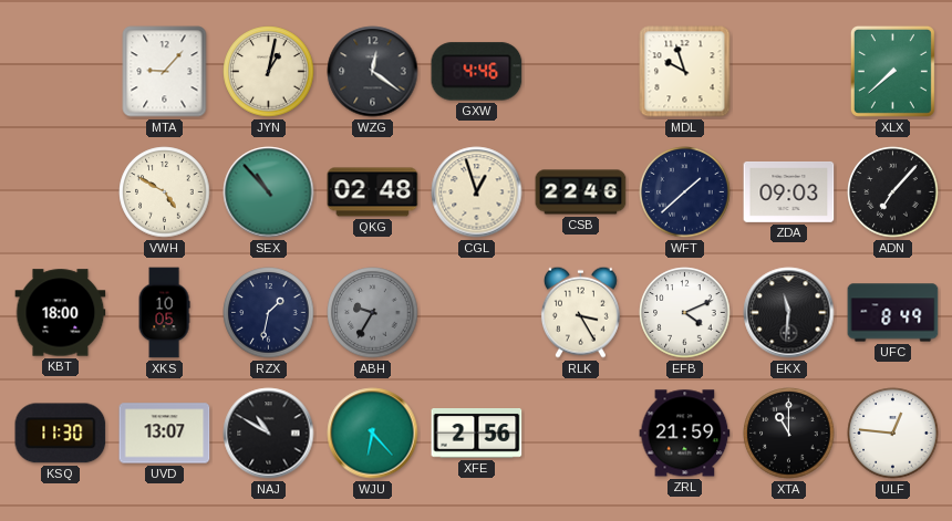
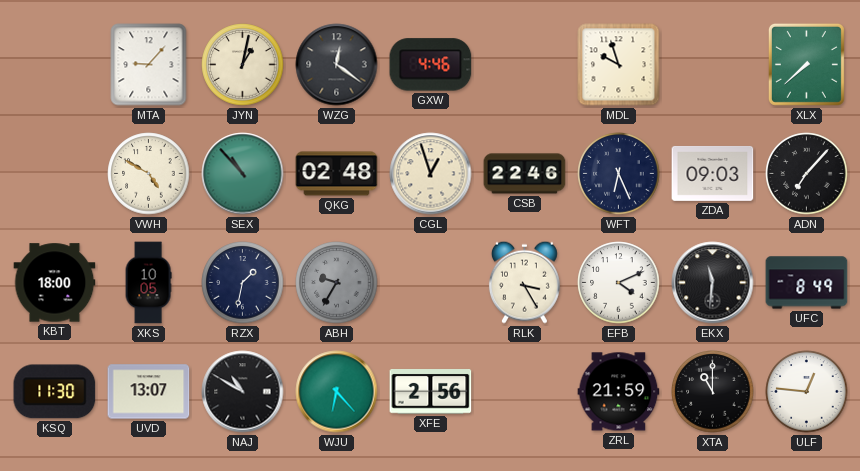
WFT: 1:38 -> 6:26 (619, 174)
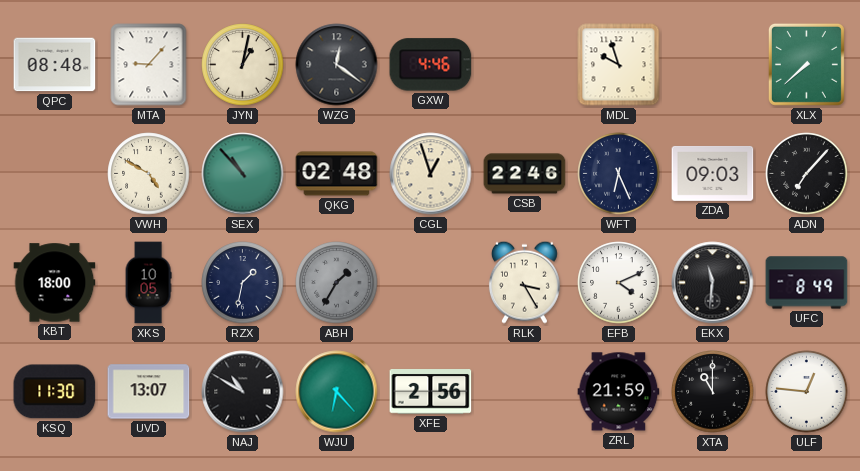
QPC: none -> 08:48 (55, 65)
ABH: 9:35 -> 1:35 (337, 283)
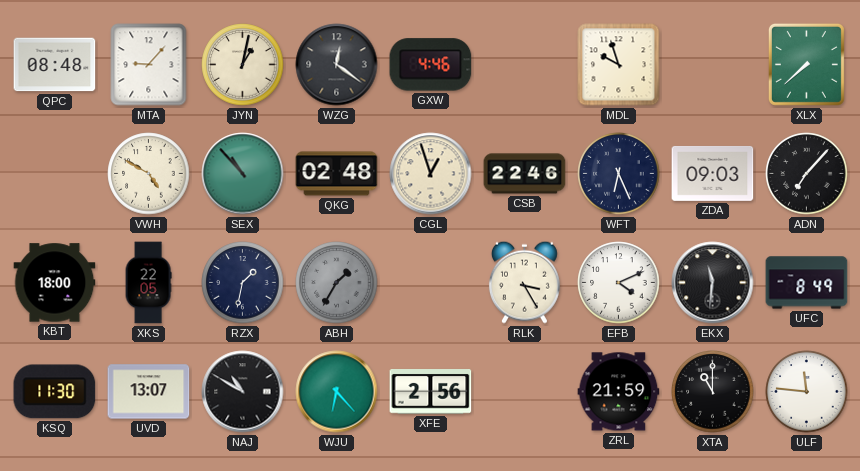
XKS: 10:05 -> 22:05 (148, 283)
ULF: 12:46 -> 11:46 (807, 392)
